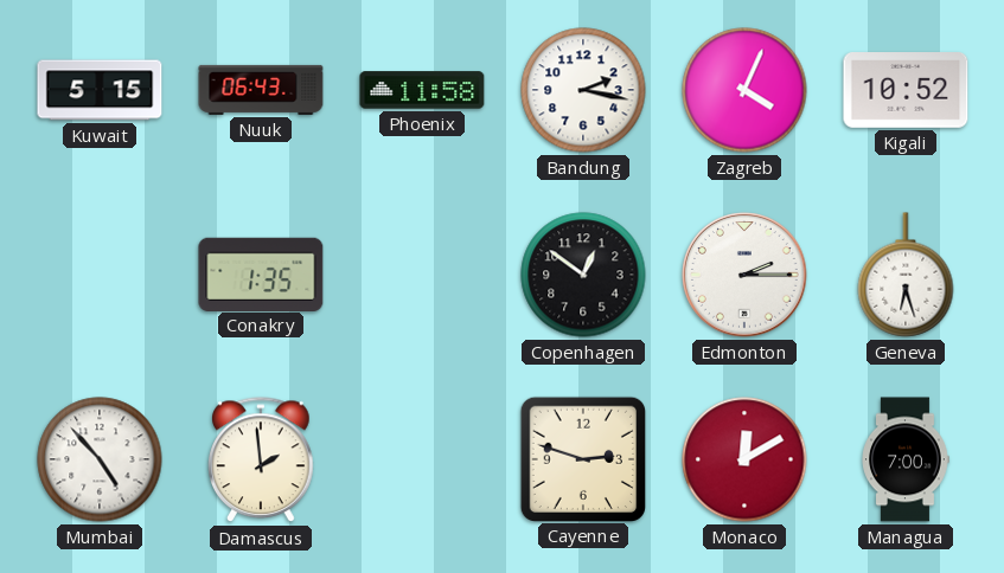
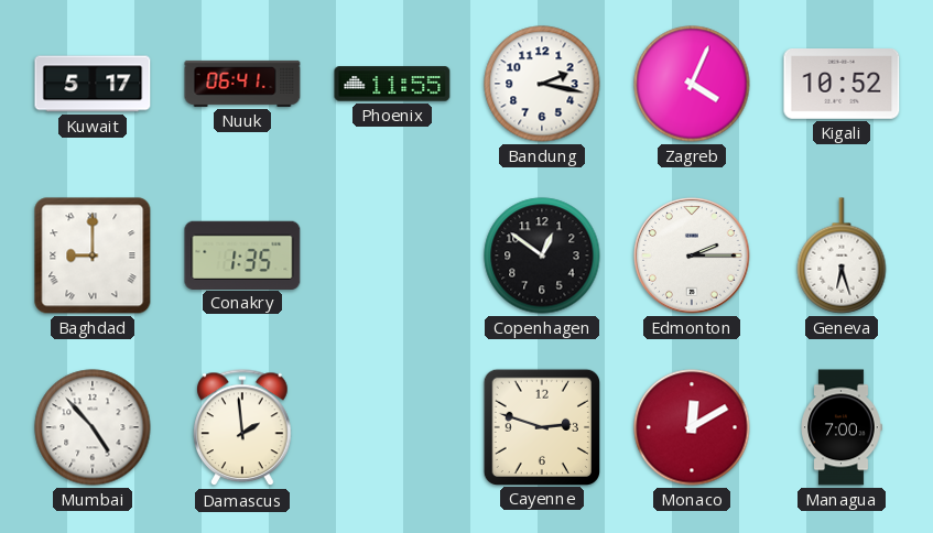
Kuwait: 5:15 -> 5:17 (93, 84)
Nuuk: 06:43 -> 06:41 (242, 84)
Phoenix: 11:58 -> 11:55 (392, 84)
Baghdad: none -> 9:00 (93, 255)
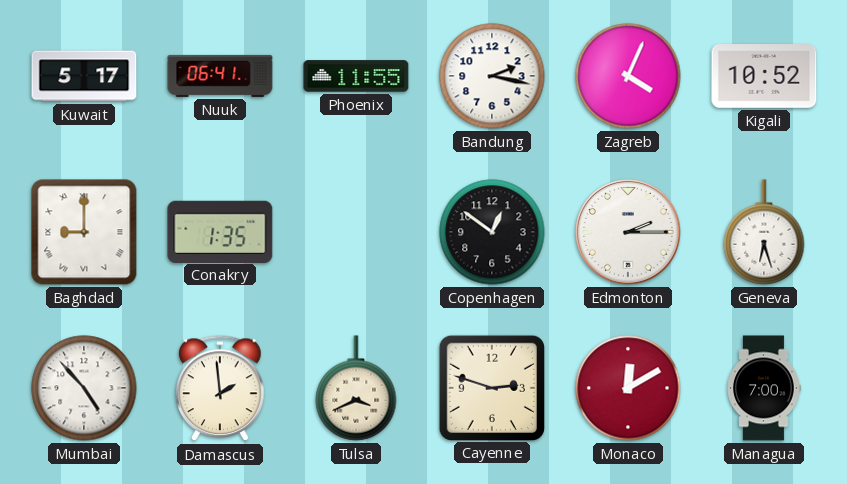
Tulsa: none -> 3:41 (356, 388)
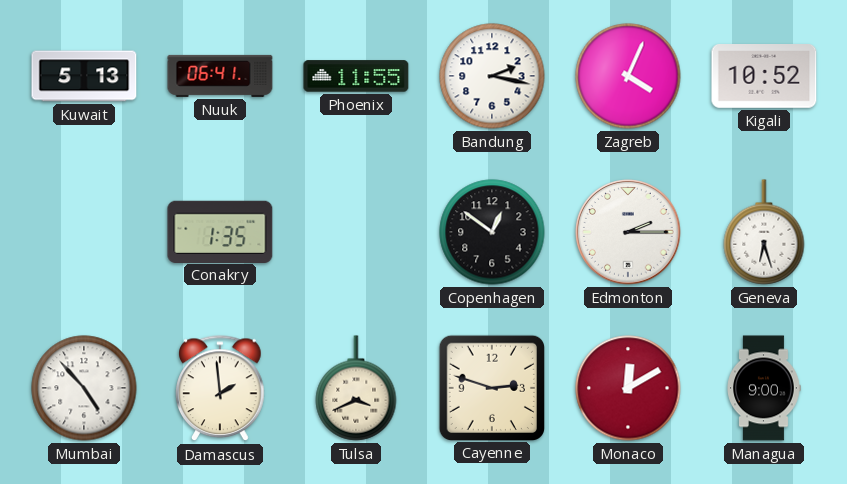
Kuwait: 5:17 -> 5:13 (84, 76)
Baghdad: 9:00 -> none (84, 232)
Managua: 7:00 -> 9:00 (764, 388)
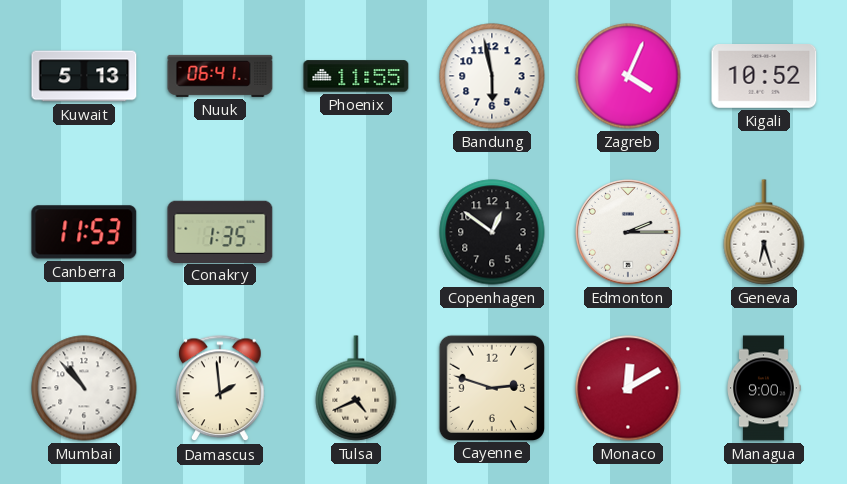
Bandung: 2:17 -> 5:58 (492, 76)
Canberra: none -> 11:53 (84, 232)
Mumbai: 4:53 -> 10:53 (84, 388)
Tulsa: 3:41 -> 4:41 (356, 388)
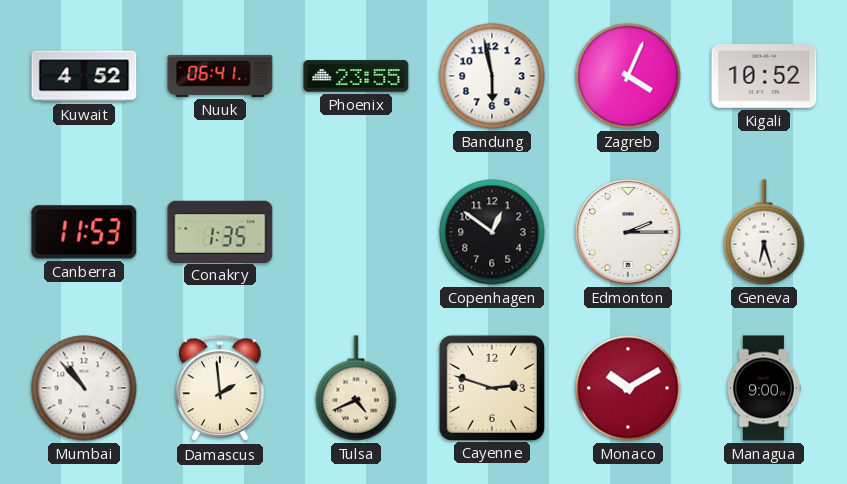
Kuwait: 5:13 -> 4:52 (84, 76)
Phoenix: 11:55 -> 23:55 (356, 76)
Monaco: 12:10 -> 10:10 (628, 388)
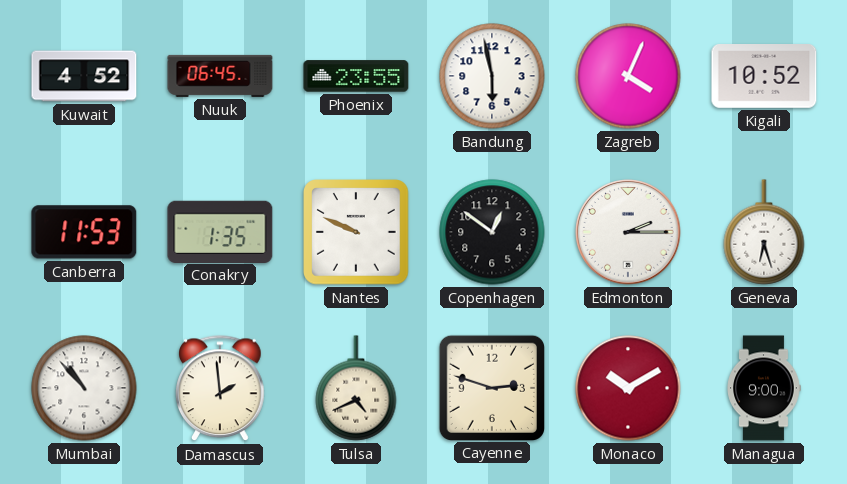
Nuuk: 06:41 -> 06:45 (220, 76)
Nantes: none -> 9:49 (357, 233)
